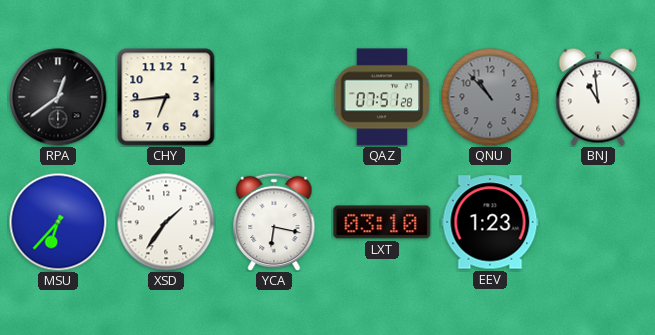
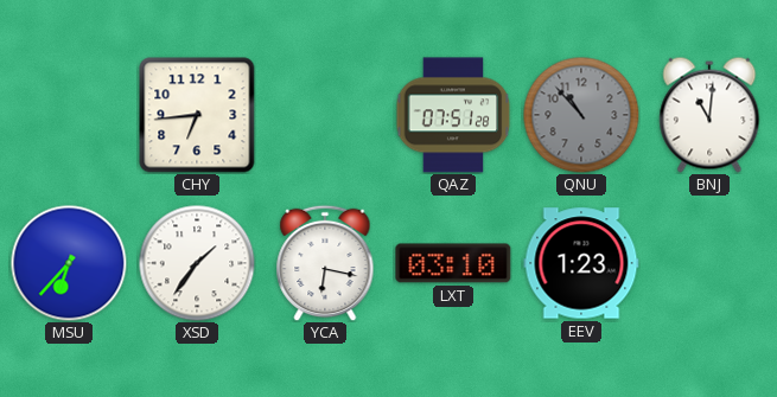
RPA: 12:39 -> none (58, 97)
BNJ: 10:59 -> 11:01 (709, 115)
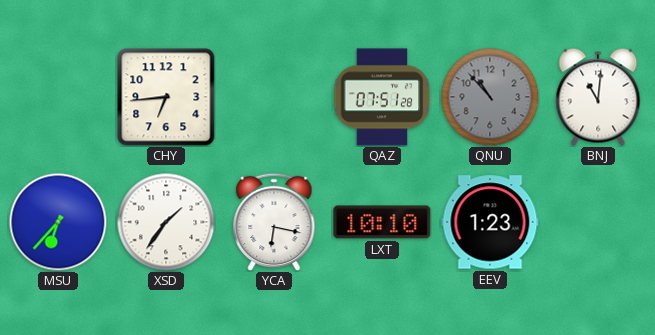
LXT: 03:10 -> 10:10 (382, 222)
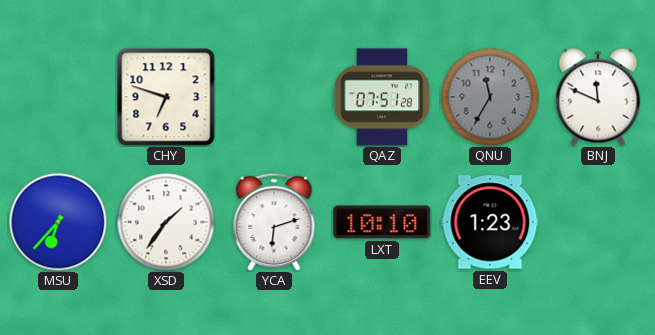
CHY: 6:44 -> 6:48 (166, 97)
QNU: 10:53 -> 11:35 (490, 97)
BNJ: 11:01 -> 11:49 (598, 97)
YCA: 6:17 -> 6:12 (274, 222)
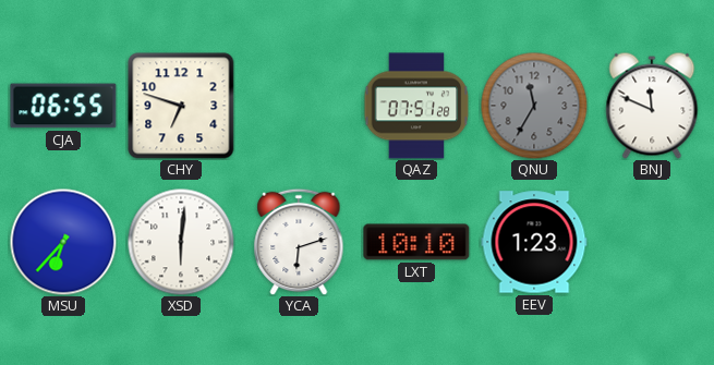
CJA: none -> 06:55 (63, 106)
XSD: 1:36 -> 6:01 (181, 242)
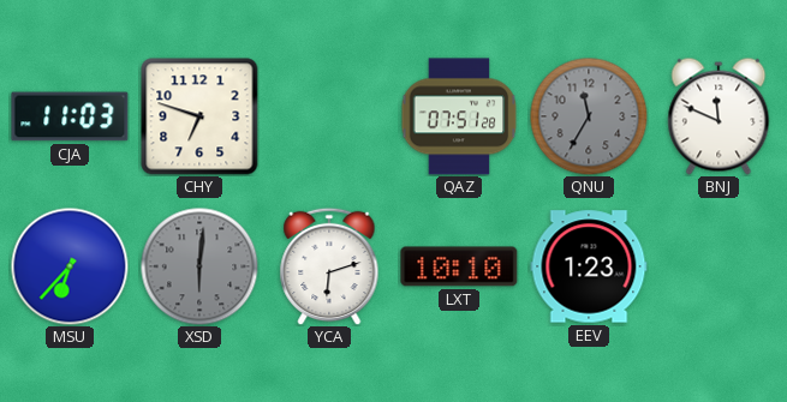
CJA: 06:55 -> 11:03 (70, 116)
XSD dial: white -> grey (199, 266)
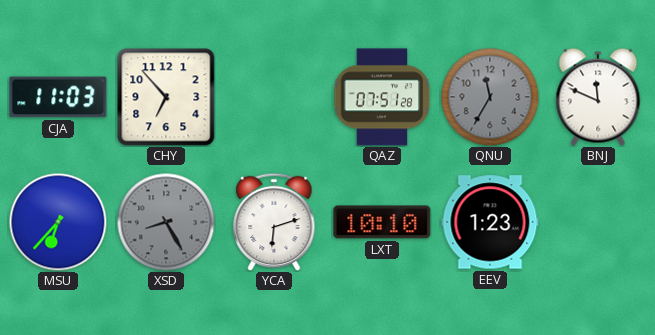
CHY: 6:48 -> 6:53 (166, 97)
XSD: 6:01 -> 8:25 (166, 222)
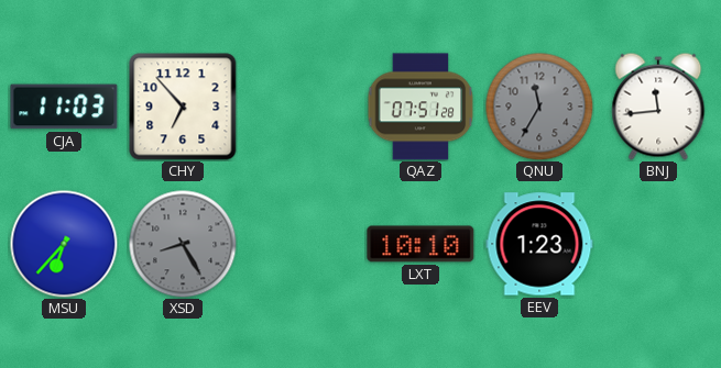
BNJ: 11:49 -> 11:44 (658, 107)
YCA: 6:12 -> none (274, 222)
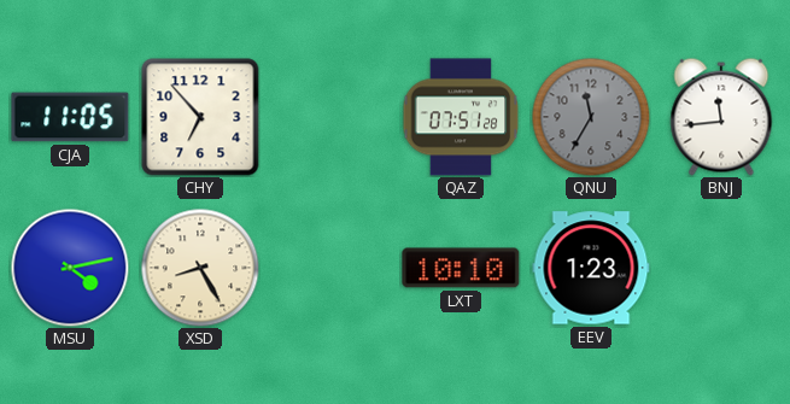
CJA: 11:03 -> 11:05 (70, 117)
MSU: 6:37 -> 4:13 (70, 268)
XSD dial: grey -> cream (200, 268)
